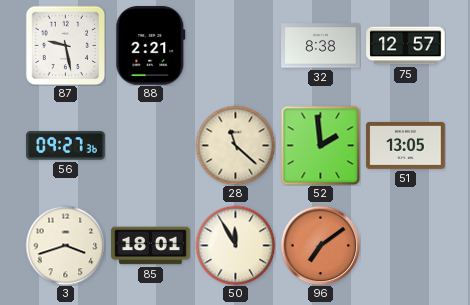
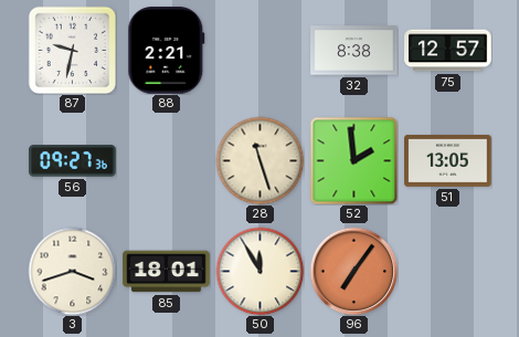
87: 9:28 -> 9:32 (72, 50)
28: 11:22 -> 11:27 (259, 160)
96: 7:09 -> 7:06 (353, 271)
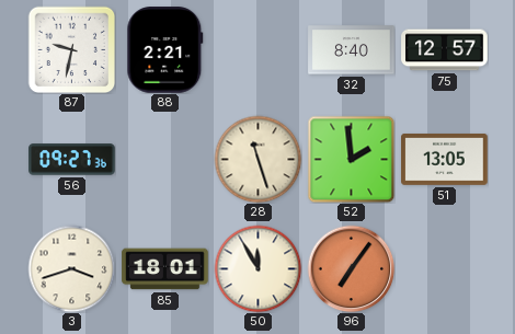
32: 8:38 -> 8:40 (352, 50)
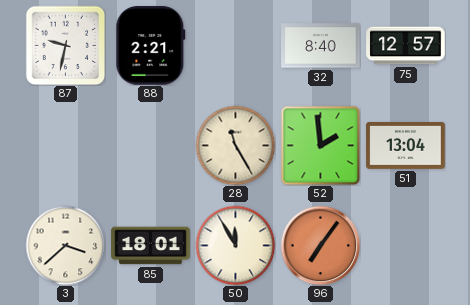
56: 09:27 -> none (72, 160)
28: 11:27 -> 11:25 (235, 145)
51: 13:05 -> 13:04 (406, 145)
3: 3:42 -> 3:38 (65, 245)
